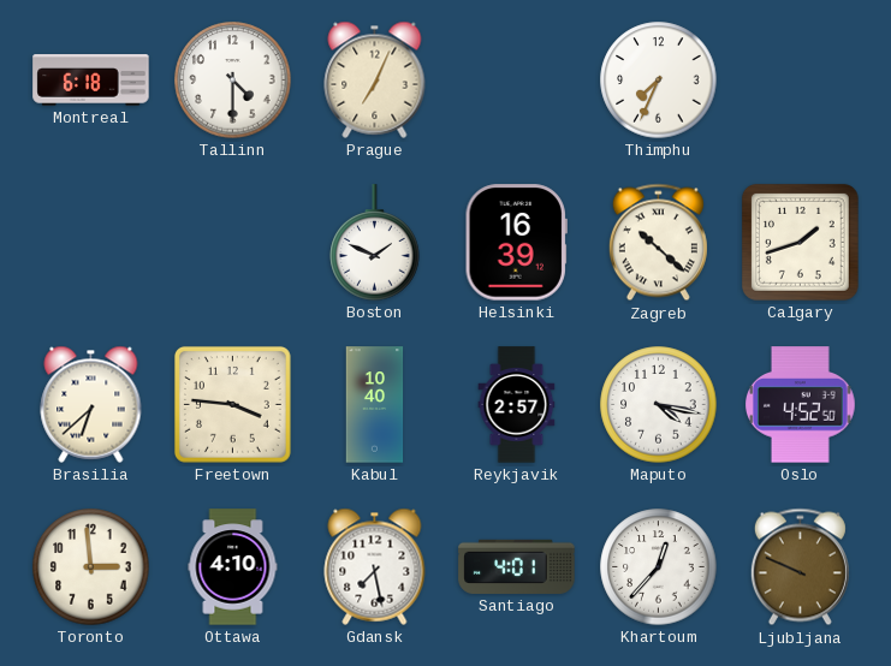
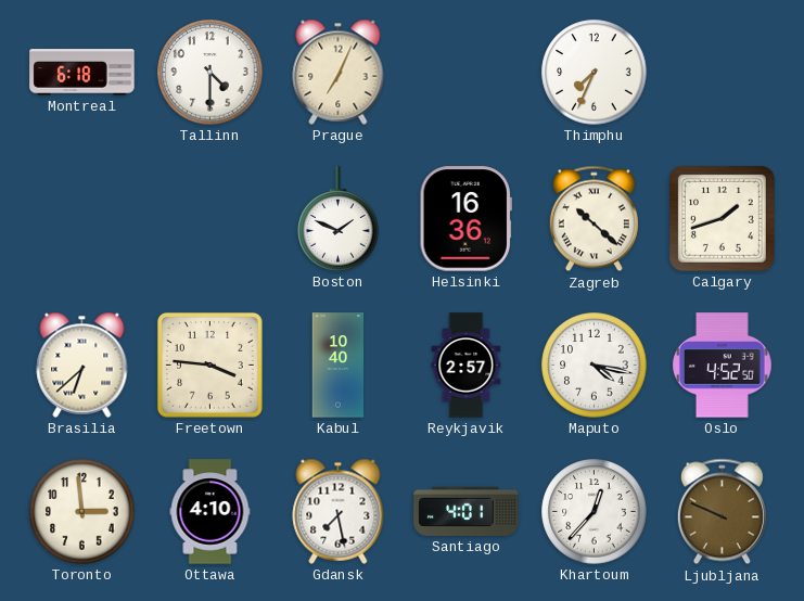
Helsinki: 16:39 -> 16:36 (465, 219)
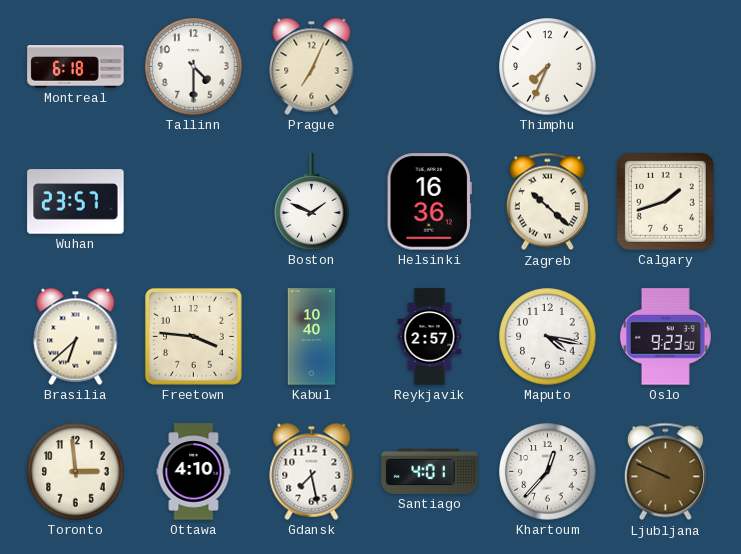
Wuhan: none -> 23:57 (76, 202)
Oslo: 4:52 -> 9:23 (666, 337)
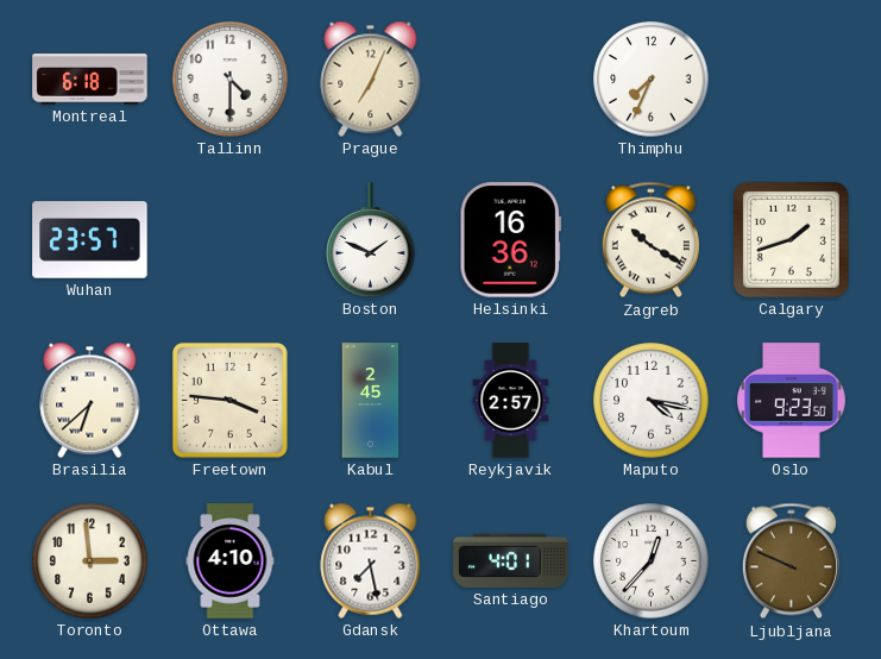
Zagreb: 10:22 -> 10:20 (650, 240)
Kabul: 10:40 -> 2:45 (371, 401)
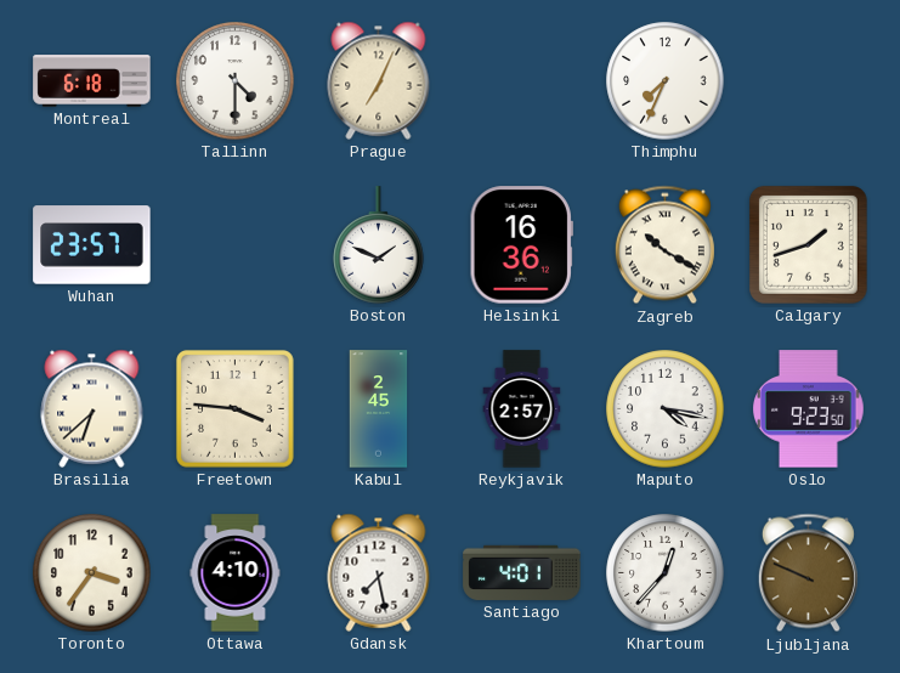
Toronto: 2:59 -> 3:36 (92, 573)
